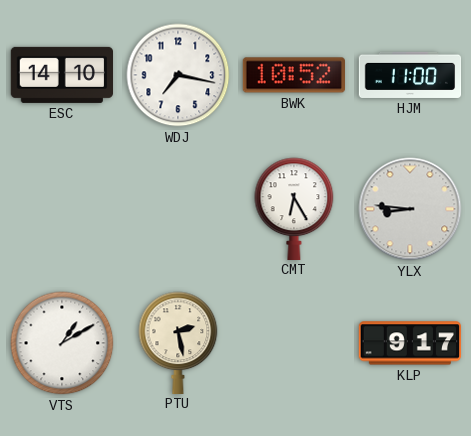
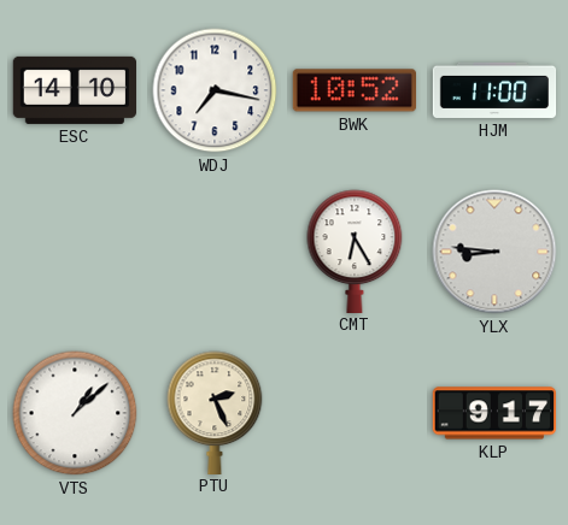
VTS: 1:10 -> 1:08 (75, 413)
PTU: 2:28 -> 2:26 (215, 412)
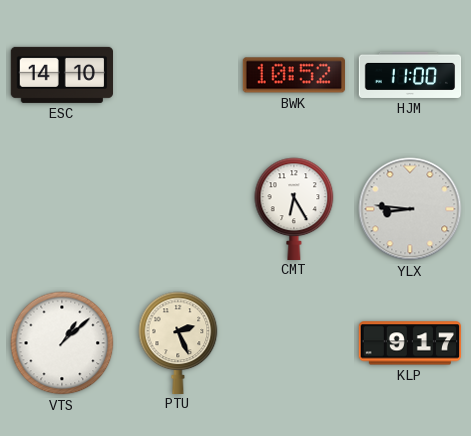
WDJ: 7:17 -> none (215, 90)
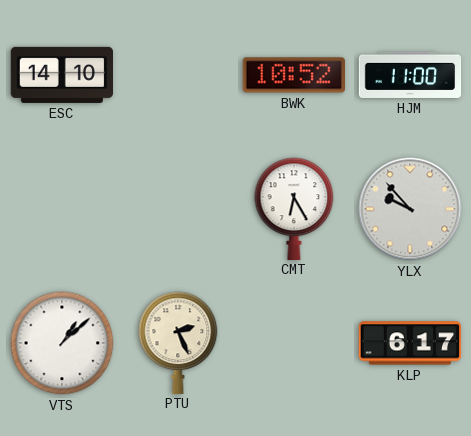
YLX: 8:46 -> 9:53 (410, 209)
KLP: 9:17 -> 6:17 (409, 343)
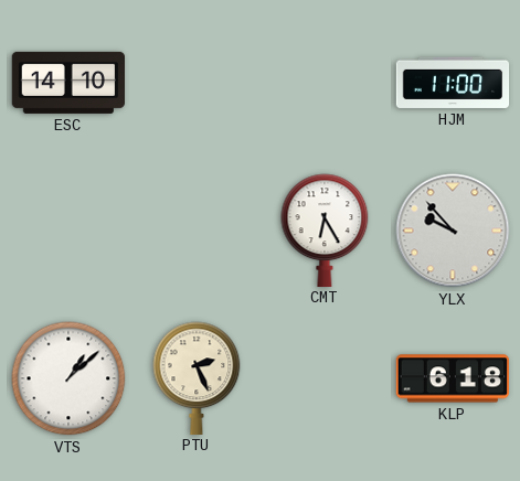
BWK: 10:52 -> none (293, 75)
KLP: 6:17 -> 6:18 (452, 378)
